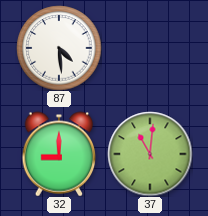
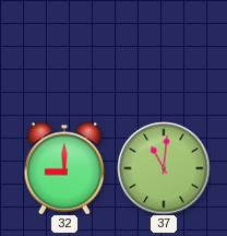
87: 4:29 -> none (59, 48)
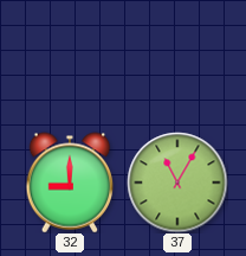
37: 11:01 -> 11:05 (177, 183)
